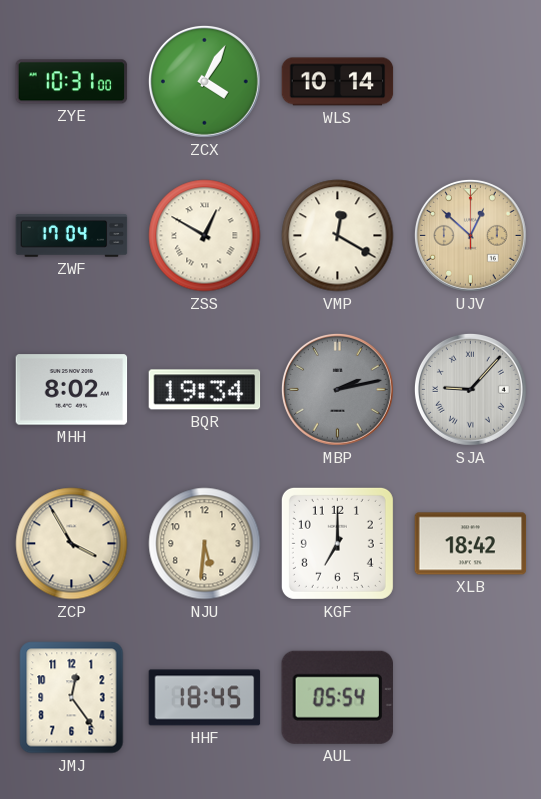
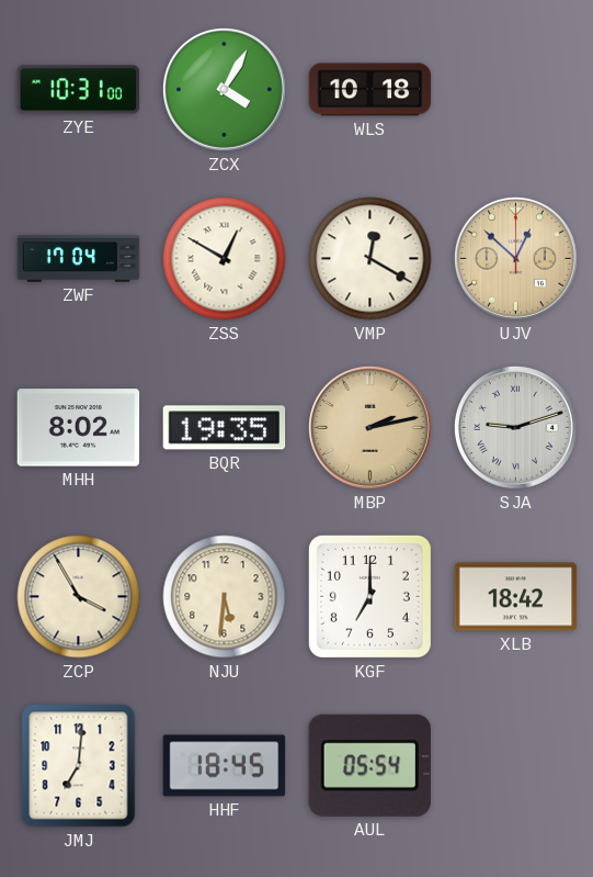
WLS: 10:14 -> 10:18 (370, 90)
BQR: 19:34 -> 19:35 (225, 428)
MBP dial: grey -> champagne (369, 427)
SJA: 9:07 -> 9:12 (515, 427)
JMJ: 12:24 -> 7:01 (79, 766)
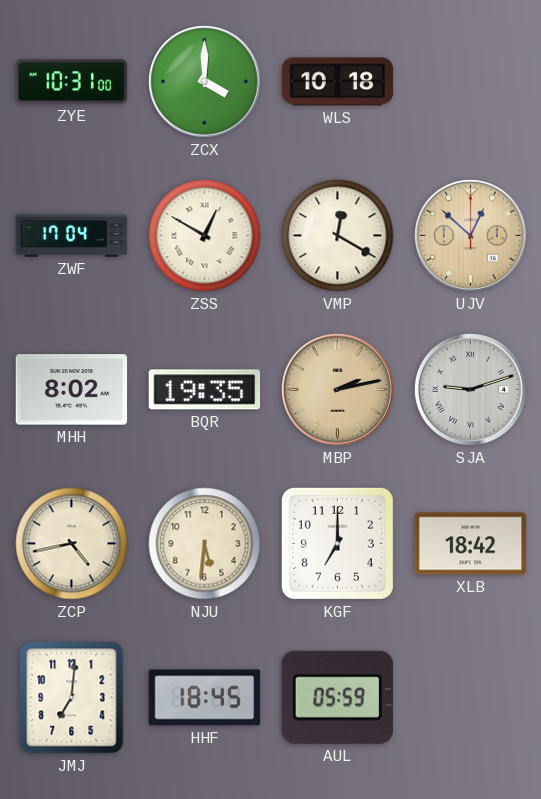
ZCX: 4:05 -> 4:00 (204, 81)
ZCP: 3:55 -> 4:43 (72, 544)
AUL: 05:54 -> 05:59 (337, 697)
